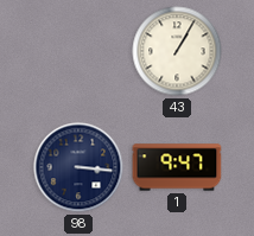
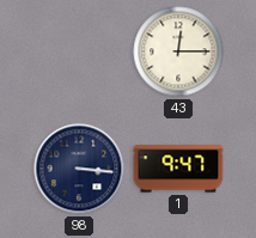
43: 1:05 -> 12:15 (178, 51)
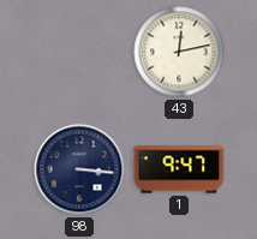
43: 12:15 -> 12:13 (179, 52)
